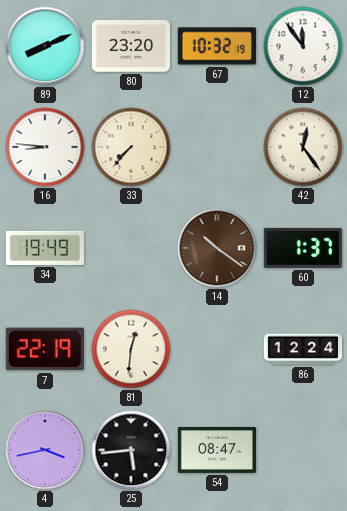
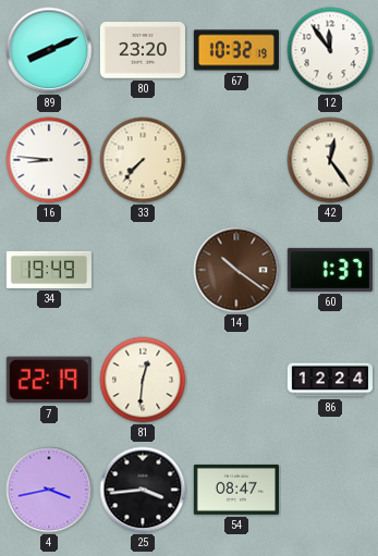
25: 5:44 -> 3:44 (143, 490)
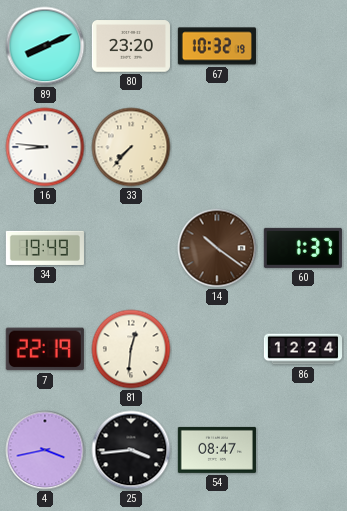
12: 11:54 -> none (330, 50)
42: 12:24 -> none (330, 160)
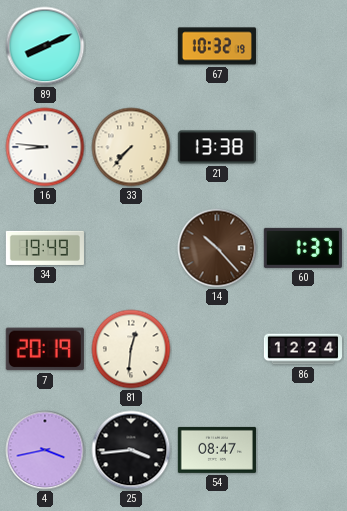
80: 23:20 -> none (131, 46)
21: none -> 13:38 (217, 147)
14: 10:21 -> 10:23 (217, 248)
7: 22:19 -> 20:19 (45, 349)
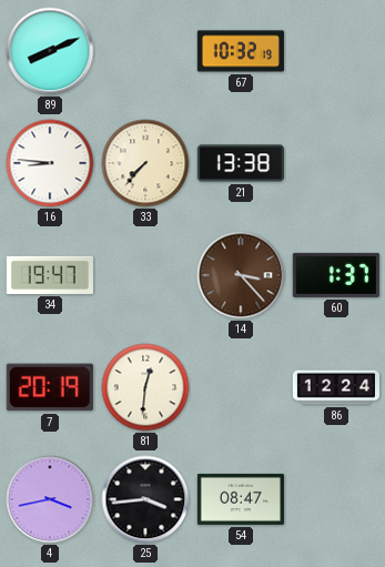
34: 19:49 -> 19:47 (50, 275)
14: 10:23 -> 3:23 (241, 275)
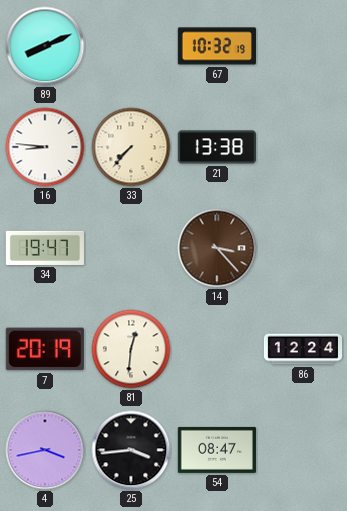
60: 1:37 -> none (336, 275)
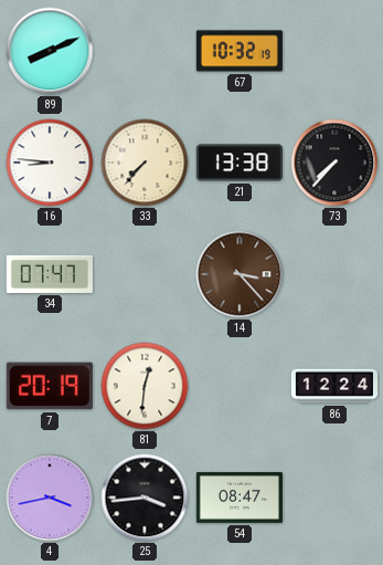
73: none -> 7:37 (334, 163)
34: 19:47 -> 07:47 (50, 274)
